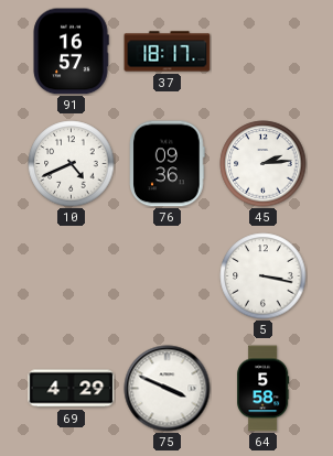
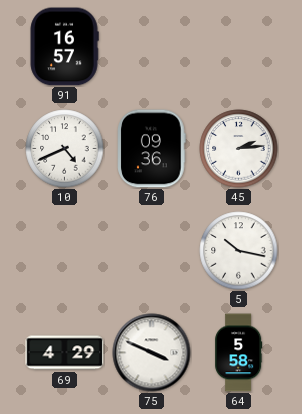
37: 18:17 -> none (168, 52)
5: 3:17 -> 10:17 (239, 251)
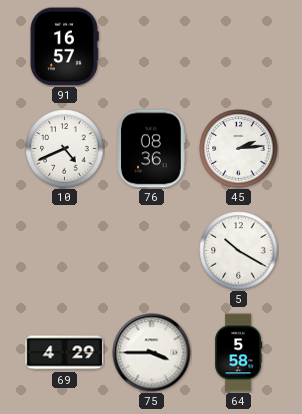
76: 09:36 -> 08:36 (152, 149)
5: 10:17 -> 10:20 (239, 251)
75: 3:49 -> 3:45 (152, 353)
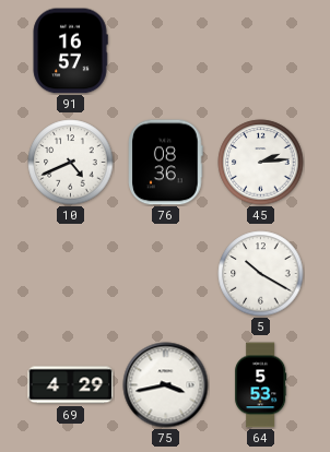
75: 3:45 -> 3:43 (166, 385)
64: 5:58 -> 5:53 (261, 385)
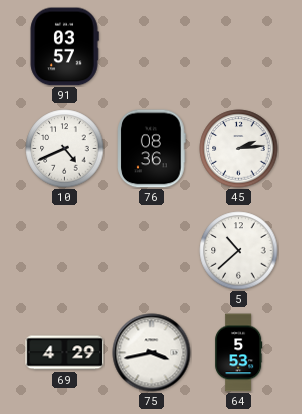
91: 16:57 -> 03:57 (64, 47)
5: 10:20 -> 10:38 (239, 251)
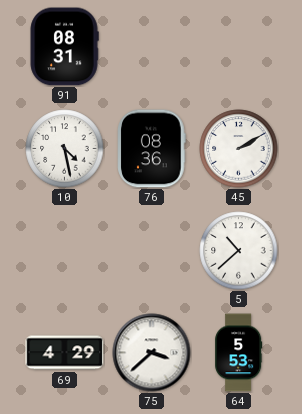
91: 03:57 -> 08:31 (64, 47)
10: 4:41 -> 4:28 (65, 149)
45: 2:14 -> 2:10 (239, 149)
75: 3:43 -> 3:38 (152, 353)
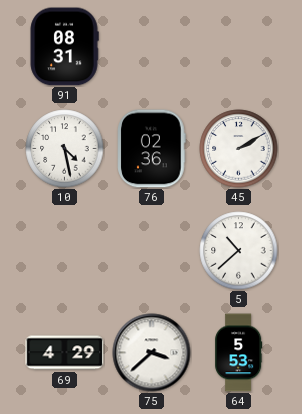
76: 08:36 -> 02:36 (152, 149)
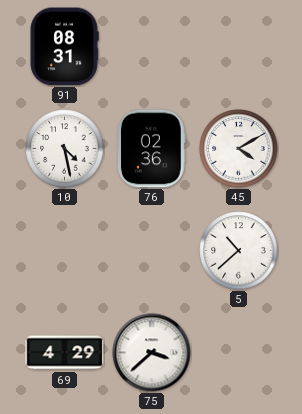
45: 2:10 -> 4:10 (239, 149)
64: 5:53 -> none (239, 353)
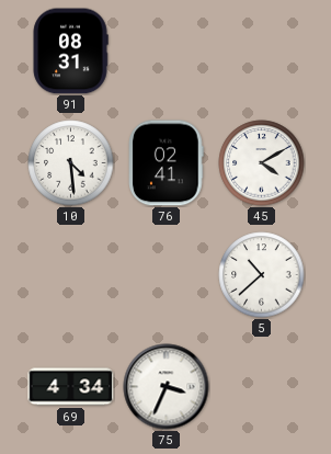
10: 4:28 -> 4:29 (71, 163)
76: 02:36 -> 02:41 (167, 163)
69: 4:29 -> 4:34 (71, 387)
75: 3:38 -> 3:34 (167, 387)
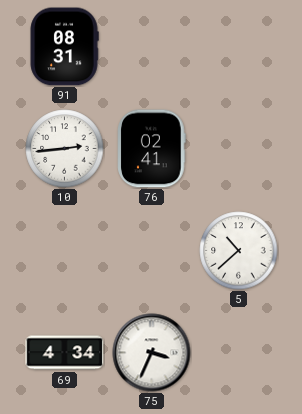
10: 4:29 -> 2:44 (65, 149)
45: 4:10 -> none (262, 163)
